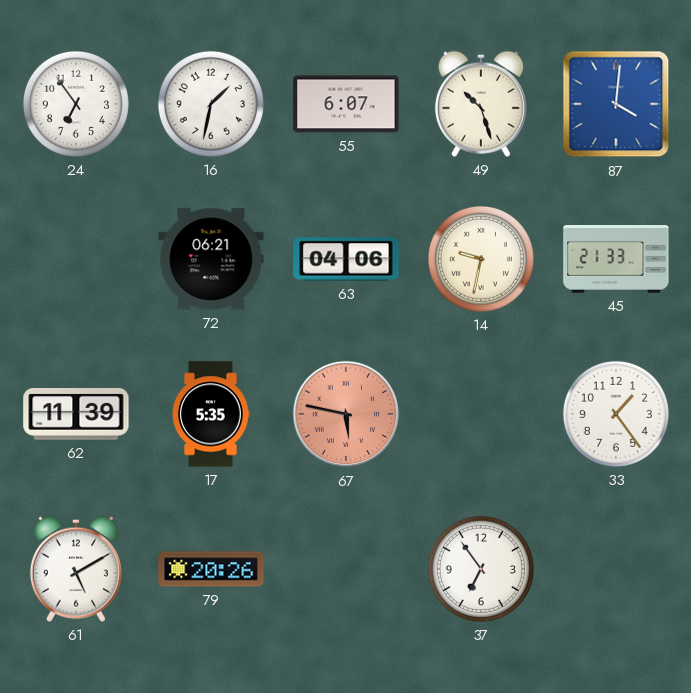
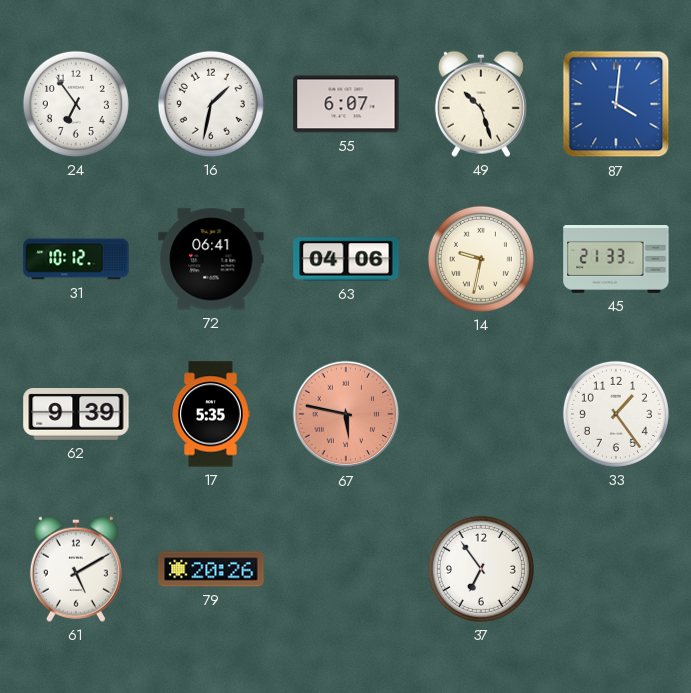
31: none -> 10:12 (76, 259)
72: 06:21 -> 06:41 (211, 259)
62: 11:39 -> 9:39 (76, 414)
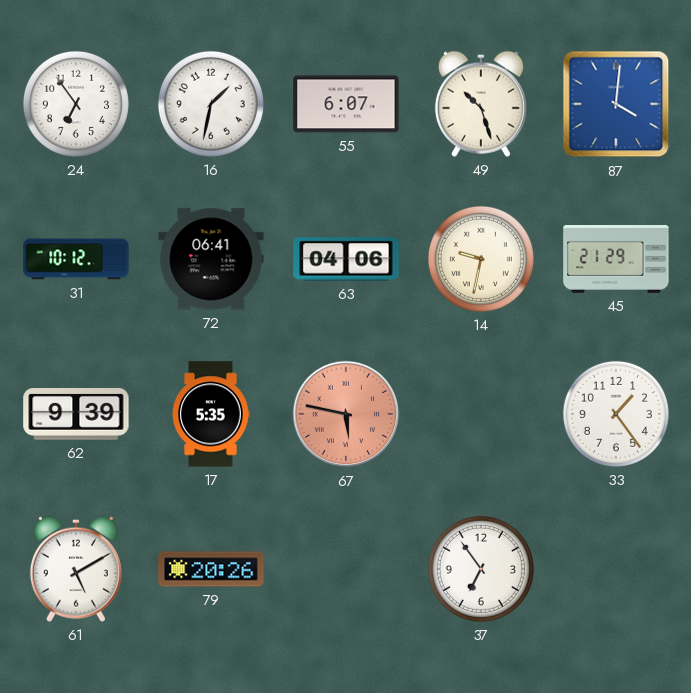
45: 21:33 -> 21:29 (616, 260)
